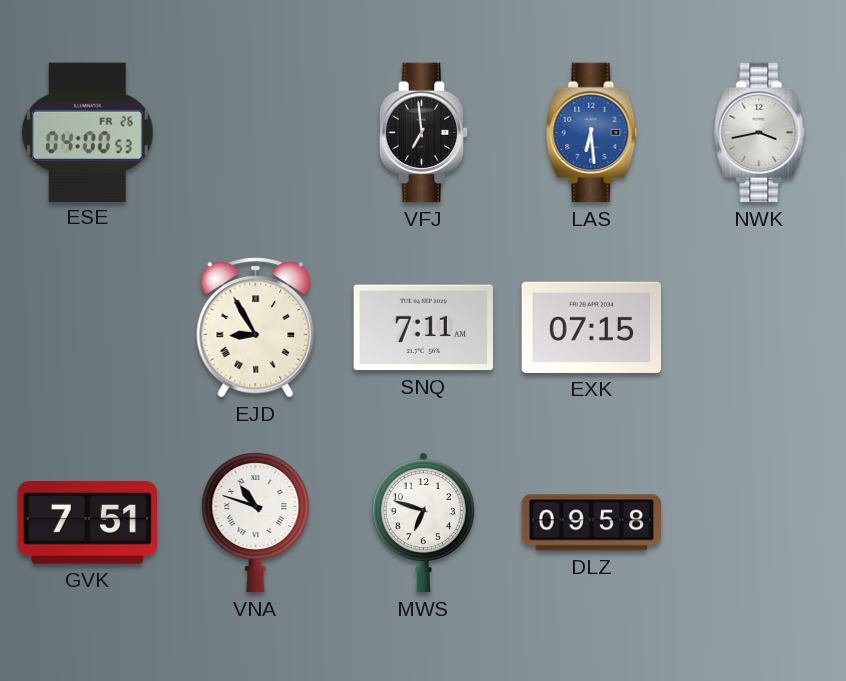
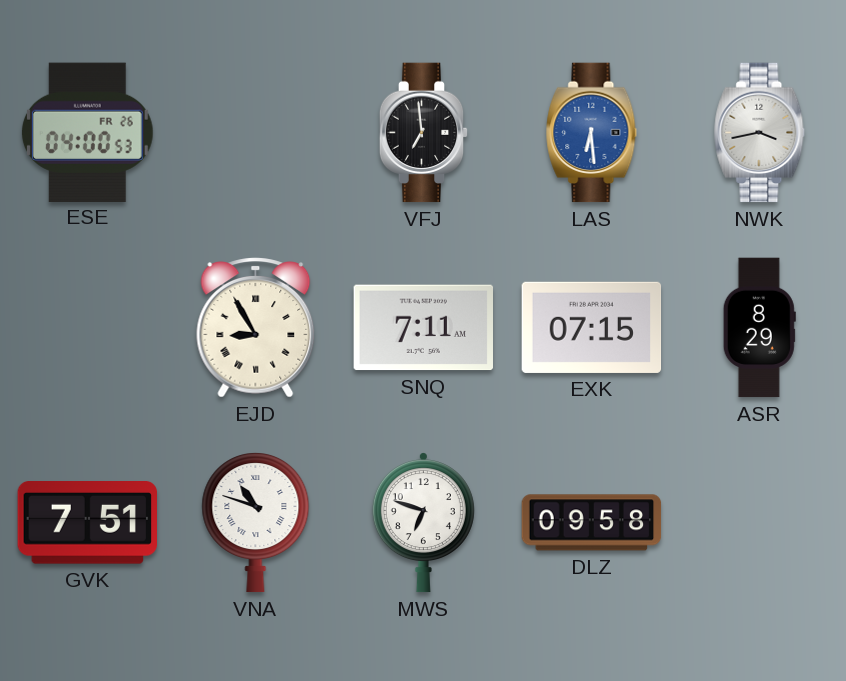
ASR: none -> 8:29 (759, 328)
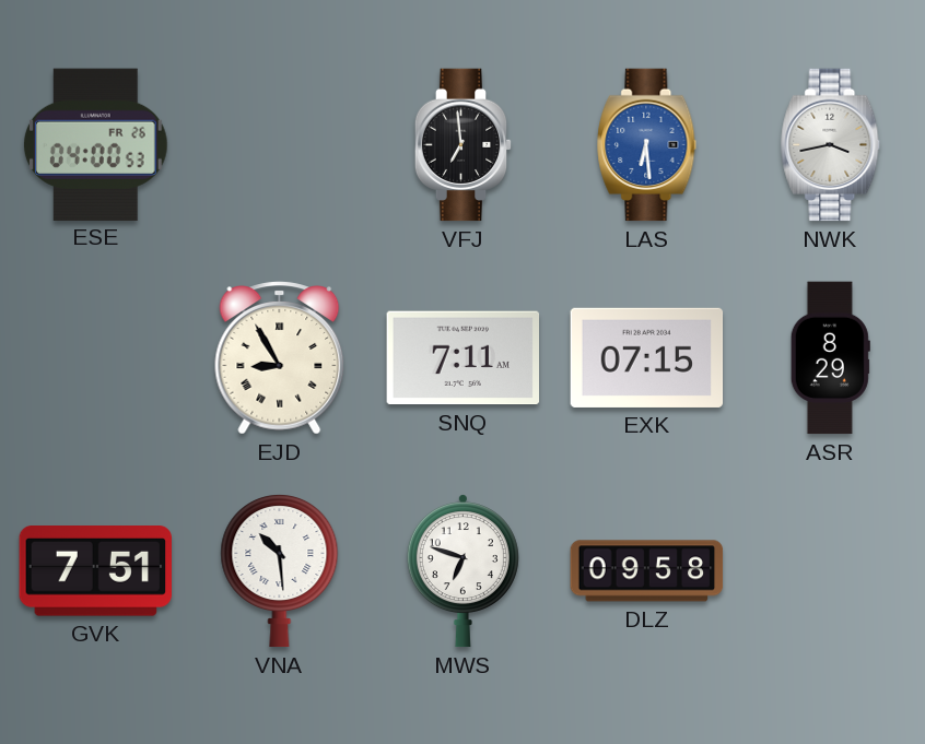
VNA: 10:48 -> 10:29 (280, 571)
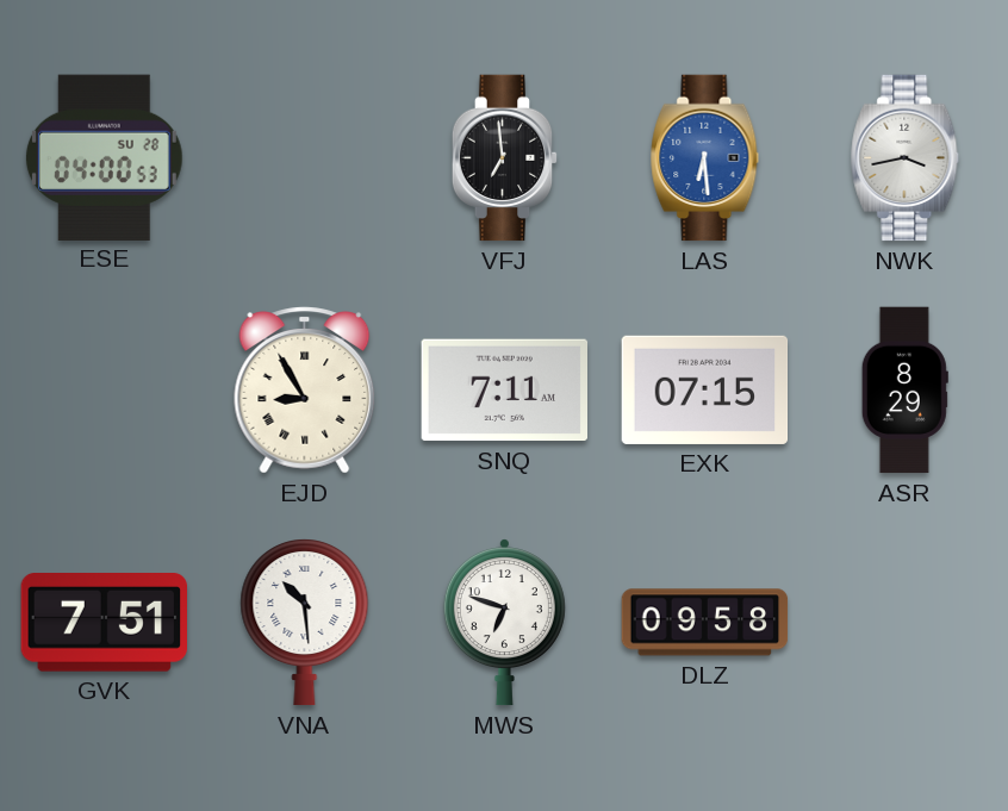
ESE date: FR 26 -> SU 28 (104, 157)
